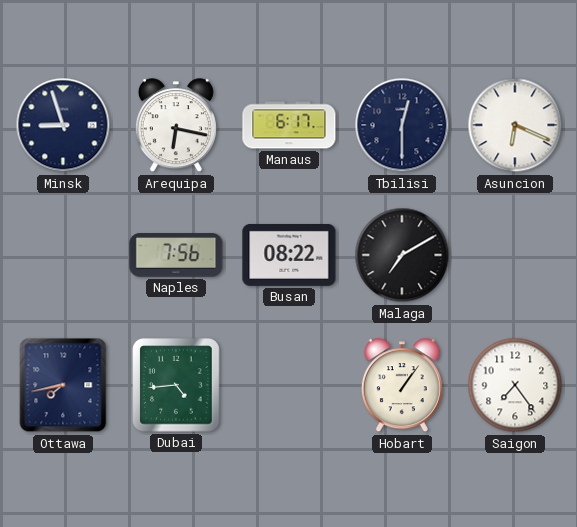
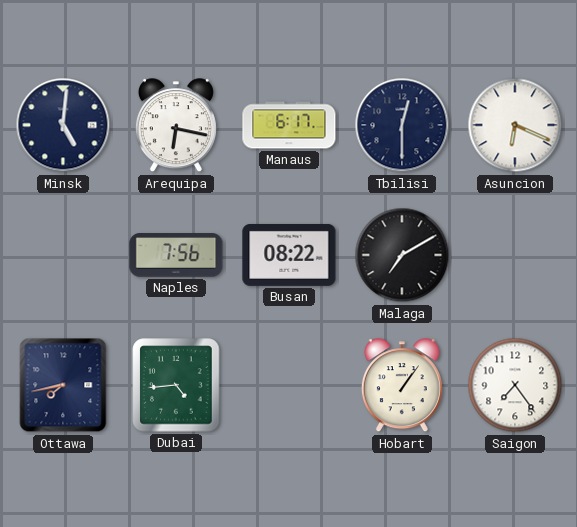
Minsk: 8:57 -> 5:01 (63, 125)
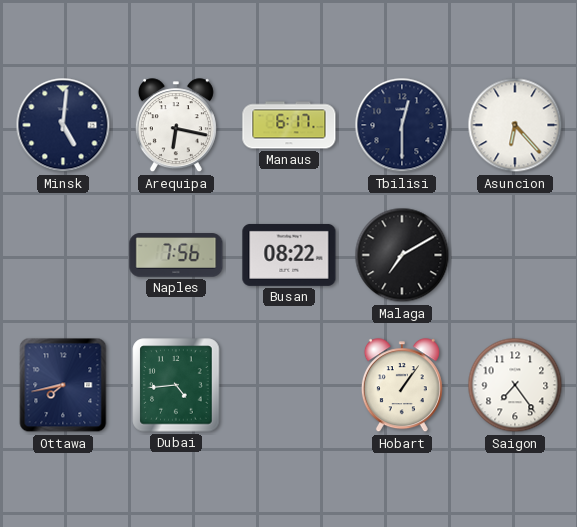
Asuncion: 6:19 -> 6:23 (515, 125)
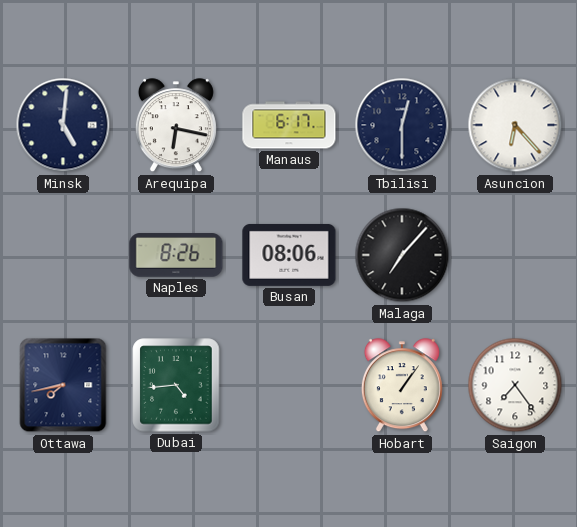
Naples: 7:56 -> 8:26 (176, 255)
Busan: 08:22 -> 08:06 (289, 255)
Malaga: 7:10 -> 7:07 (402, 255)
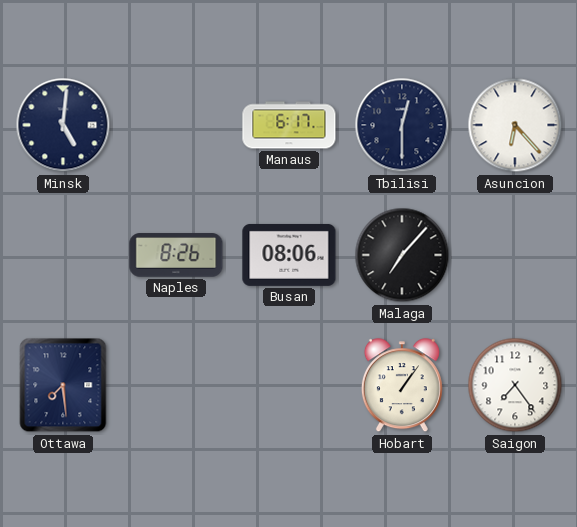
Arequipa: 6:17 -> none (176, 126)
Ottawa: 7:43 -> 7:29 (63, 385)
Dubai: 4:44 -> none (176, 385)
